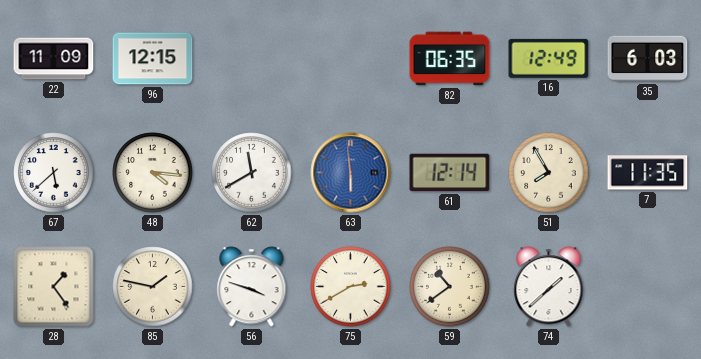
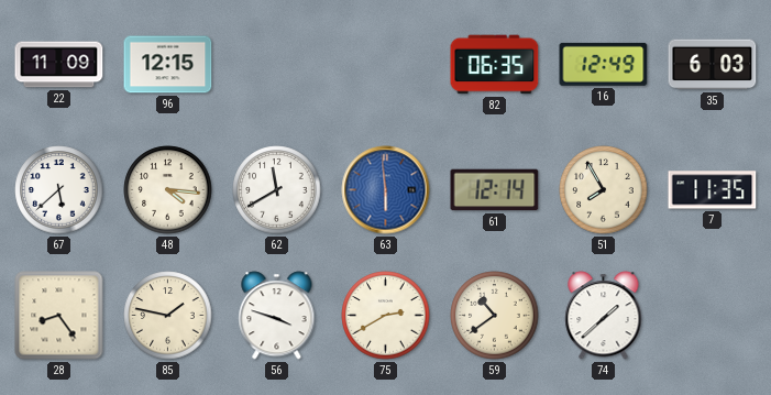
28: 1:24 -> 8:24 (59, 316)
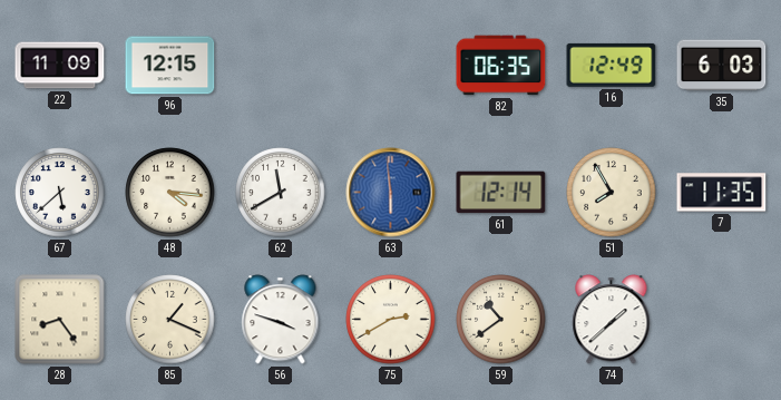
85: 1:47 -> 1:19 (170, 320)
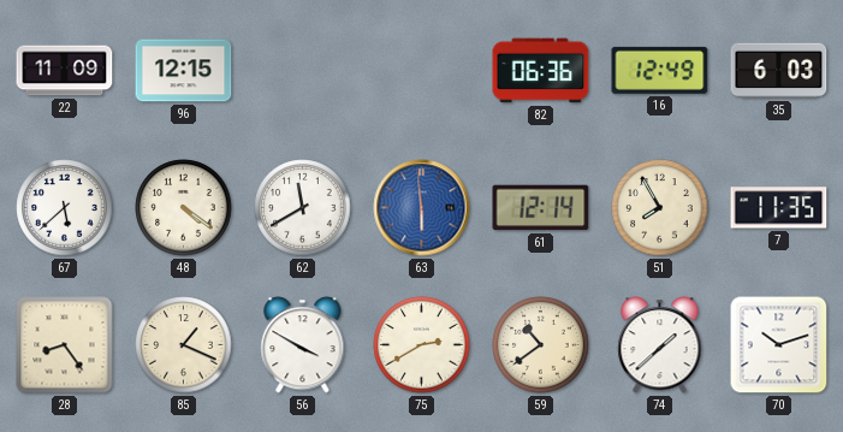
82: 06:35 -> 06:36 (541, 71)
48: 4:16 -> 4:21 (184, 208)
56: 3:48 -> 3:50 (303, 345)
70: none -> 10:12 (779, 345)
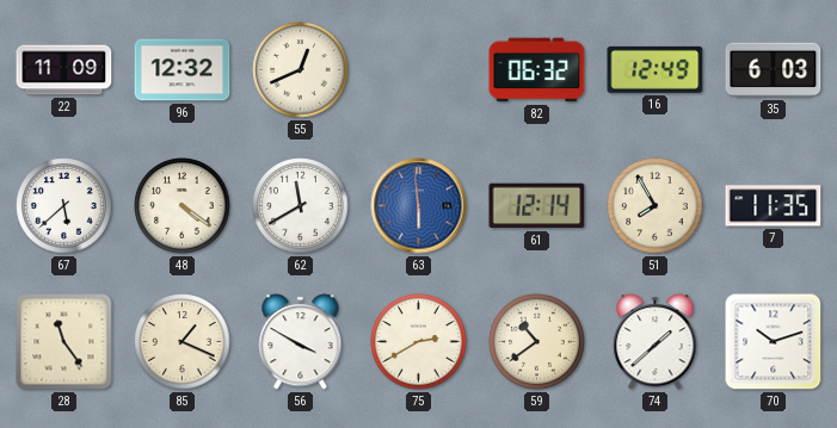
96: 12:15 -> 12:32 (183, 70)
55: none -> 12:41 (301, 70)
82: 06:36 -> 06:32 (537, 70)
28: 8:24 -> 11:24 (64, 342)
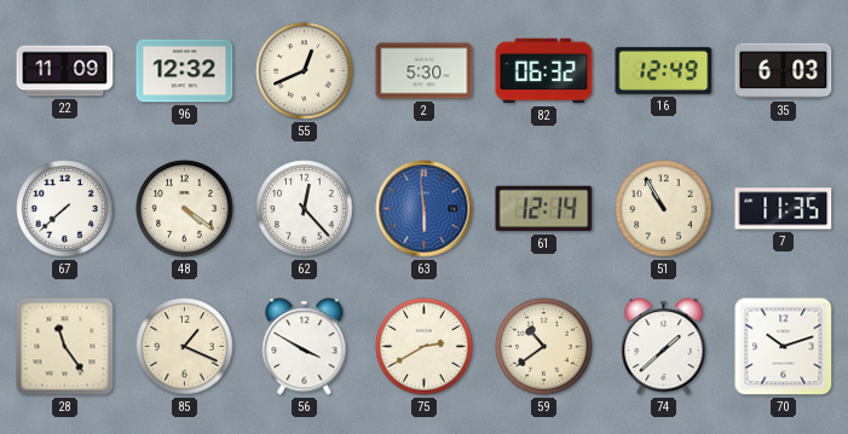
2: none -> 5:30 (425, 71)
67: 5:38 -> 7:38 (65, 209)
62: 11:40 -> 12:23 (305, 209)
51: 7:55 -> 10:55 (664, 209)
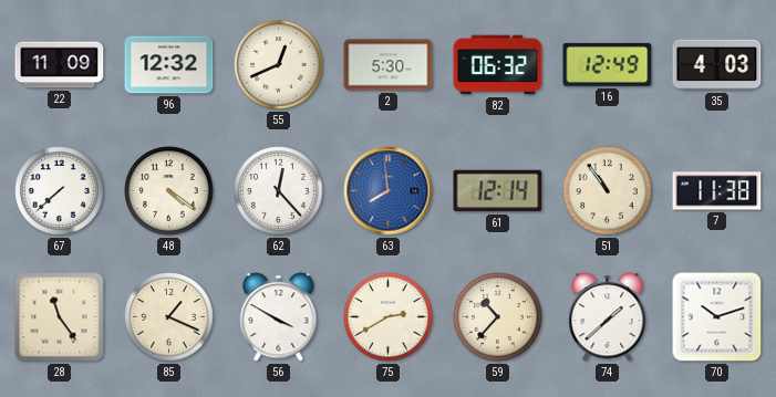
35: 6:03 -> 4:03 (717, 65)
63: 5:59 -> 7:59 (389, 191)
51: 10:55 -> 10:54 (608, 191)
7: 11:35 -> 11:38 (717, 191)
59: 10:39 -> 10:37 (498, 317)
